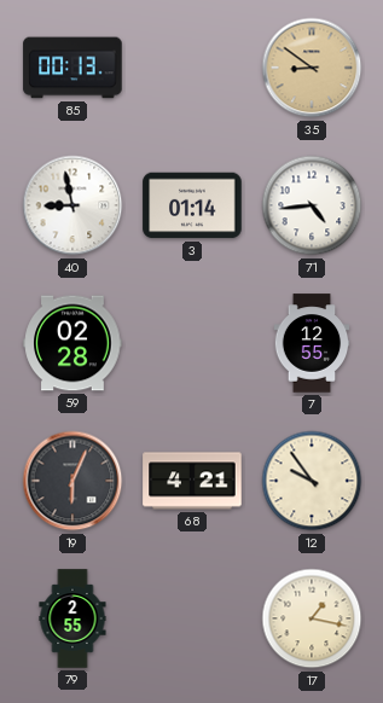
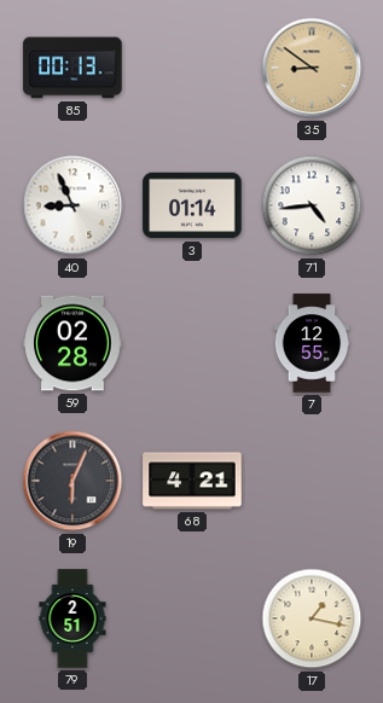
40: 8:58 -> 8:56 (72, 205)
12: 9:54 -> none (312, 481)
79: 2:55 -> 2:51 (72, 618)
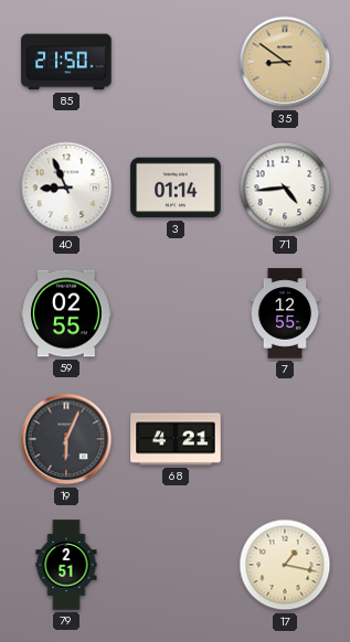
85: 00:13 -> 21:50 (66, 62)
59: 02:28 -> 02:55 (66, 313)
